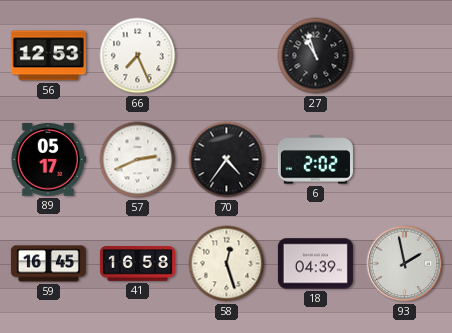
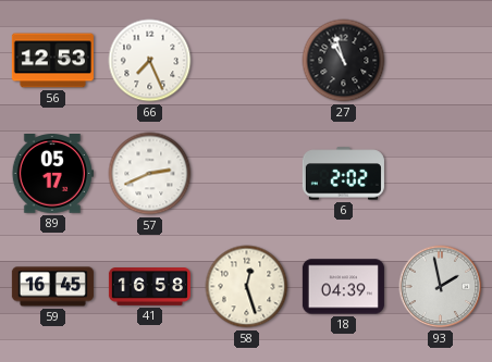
70: 4:36 -> none (227, 160)
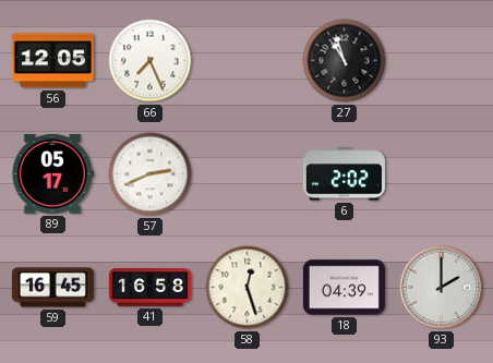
56: 12:53 -> 12:05 (52, 61)
93: 1:58 -> 2:00 (442, 288)
